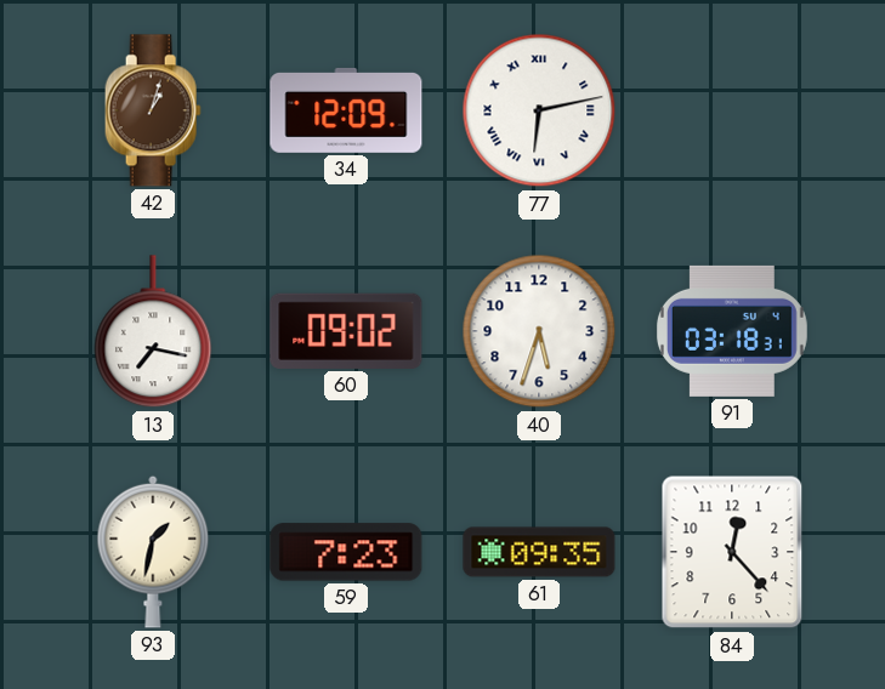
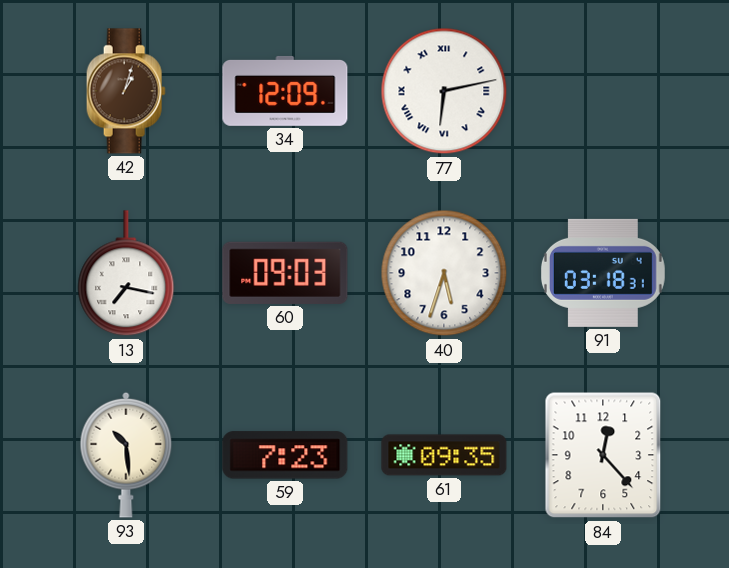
60: 09:02 -> 09:03 (285, 273)
93: 1:32 -> 10:29 (126, 455)
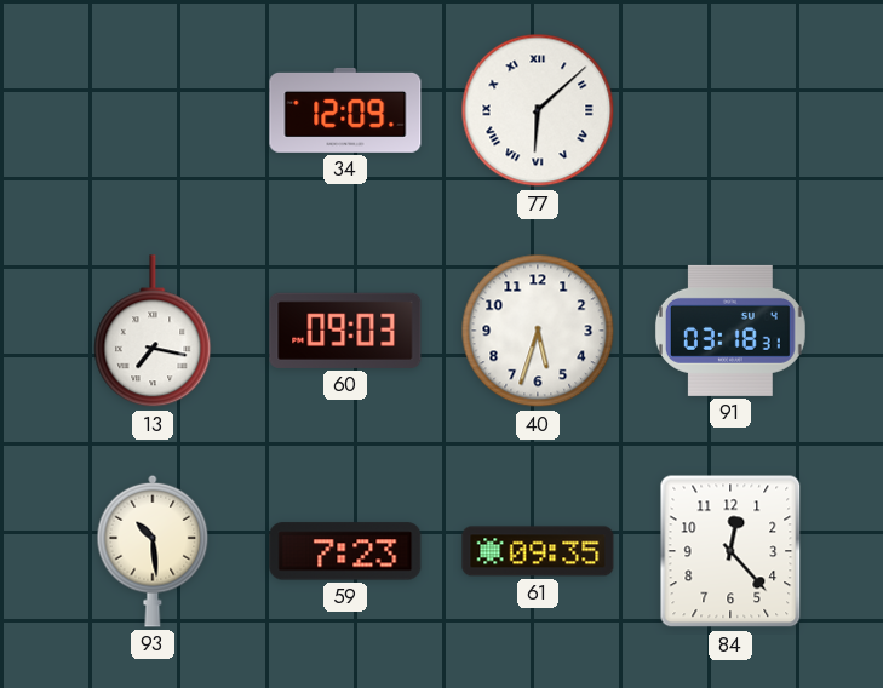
42: 1:03 -> none (126, 91)
77: 6:13 -> 6:08 (538, 110)
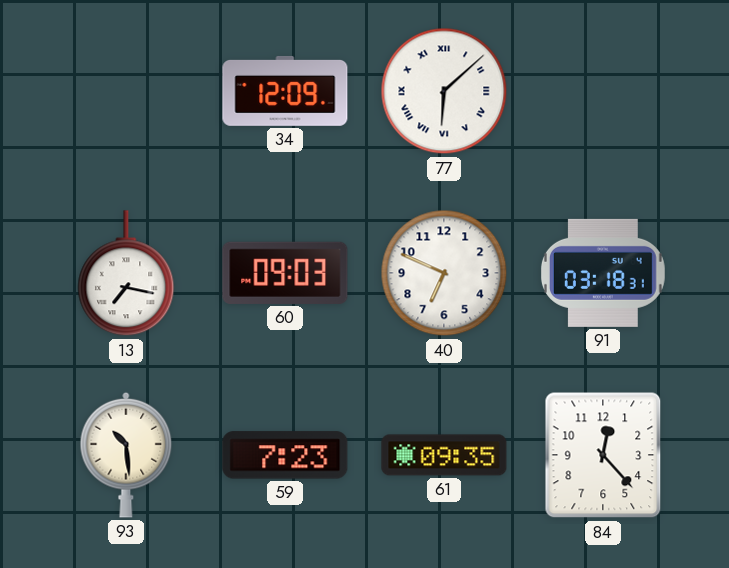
40: 5:33 -> 6:49 (444, 273)
